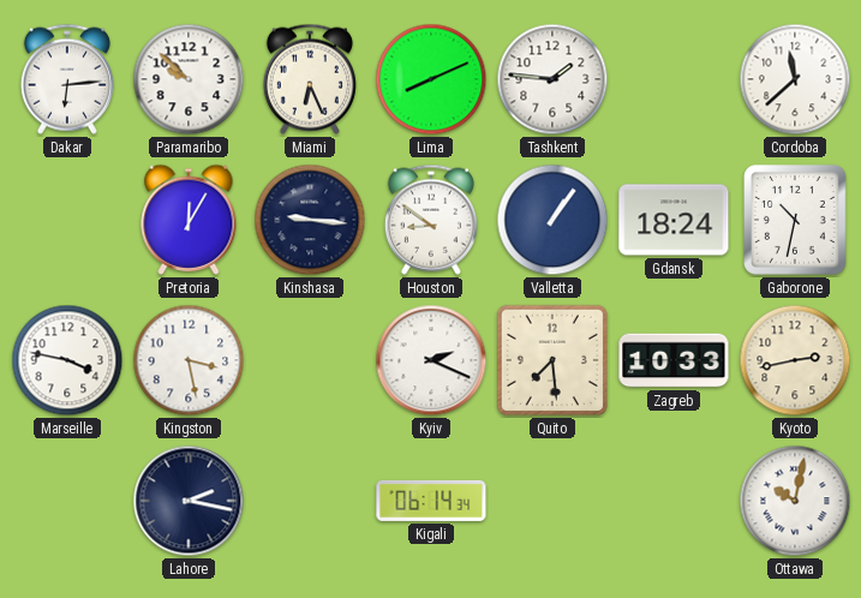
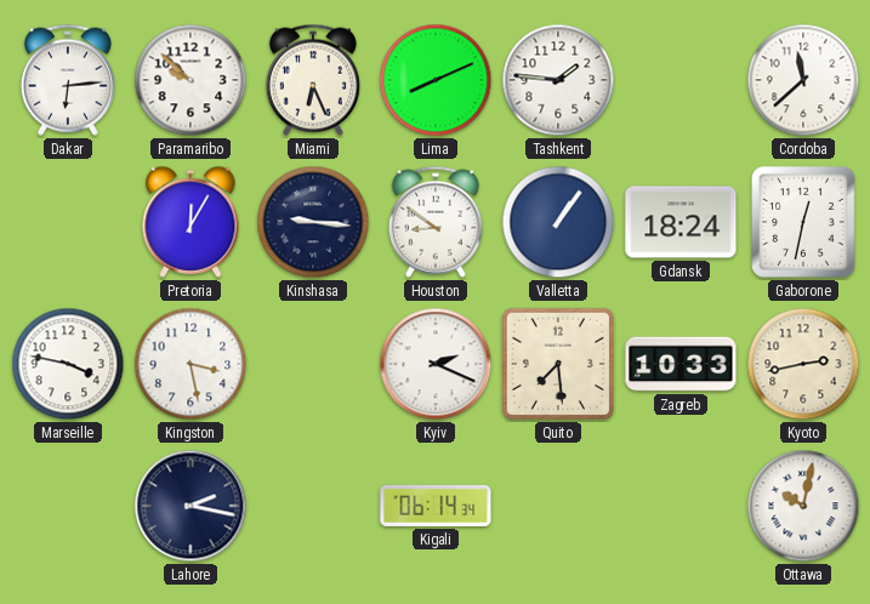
Gaborone: 10:32 -> 12:32 (804, 223)
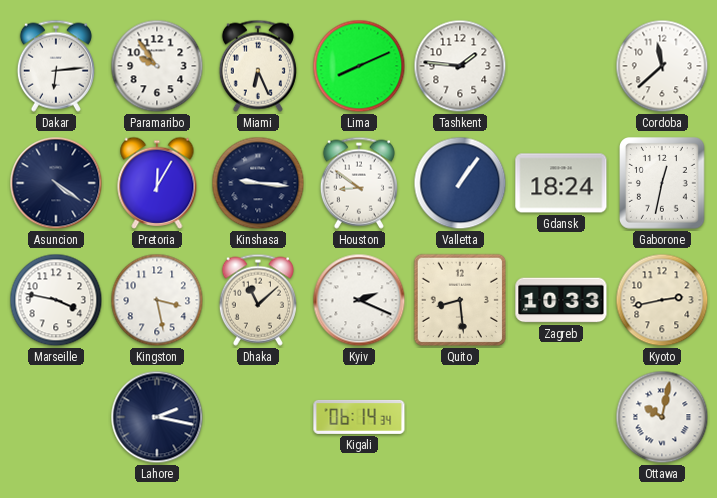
Paramaribo: 9:52 -> 9:54 (157, 66)
Asuncion: none -> 4:21 (56, 183)
Dhaka: none -> 11:08 (258, 300)
Quito: 7:29 -> 8:29 (460, 300)
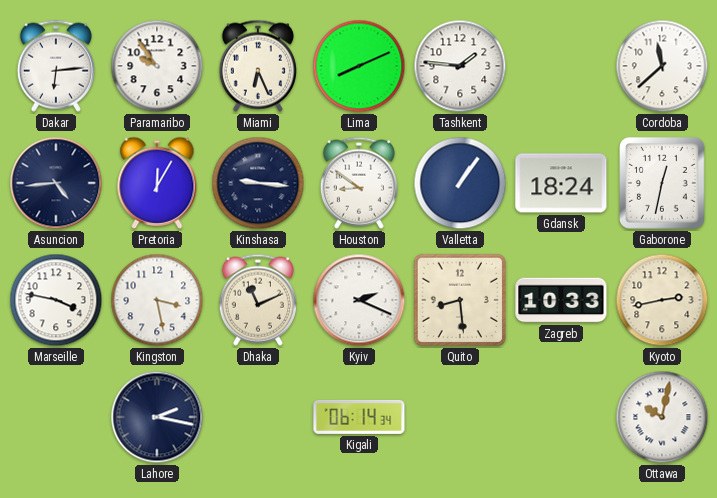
Asuncion: 4:21 -> 4:44 (56, 183)
Dhaka: 11:08 -> 11:11 (258, 300)
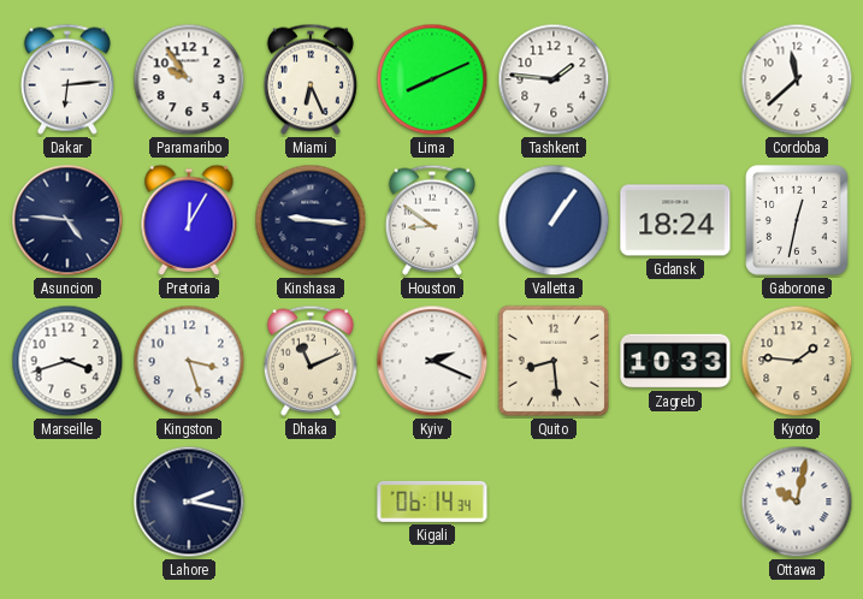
Asuncion: 4:44 -> 4:46 (67, 220)
Marseille: 3:47 -> 3:42 (67, 361)
Kingston: 3:28 -> 3:27 (189, 361)
Kyoto: 2:43 -> 1:46 (797, 361)
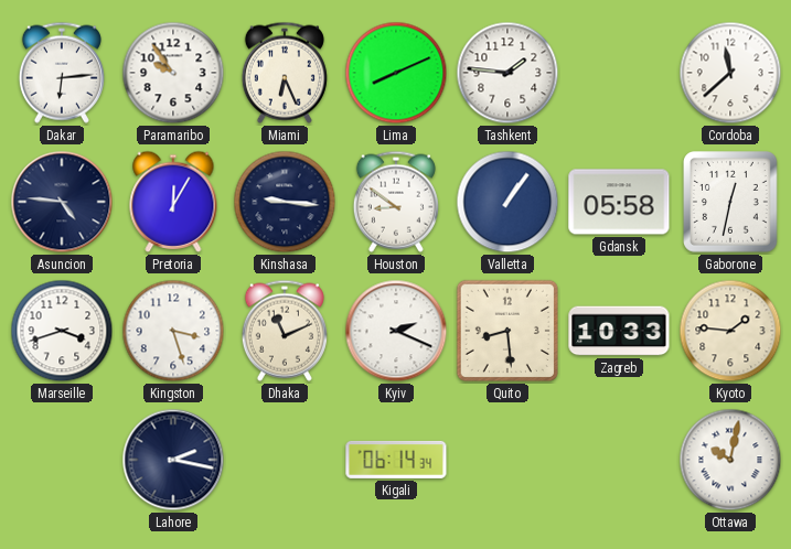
Gdansk: 18:24 -> 05:58 (619, 202)
